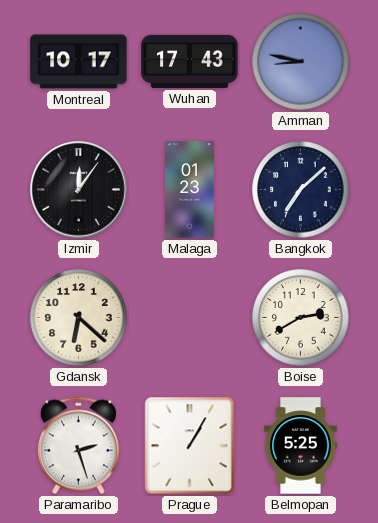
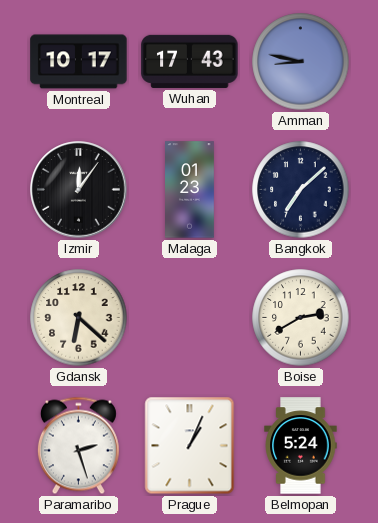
Prague: 1:05 -> 1:04 (190, 446)
Belmopan: 5:25 -> 5:24 (301, 446)
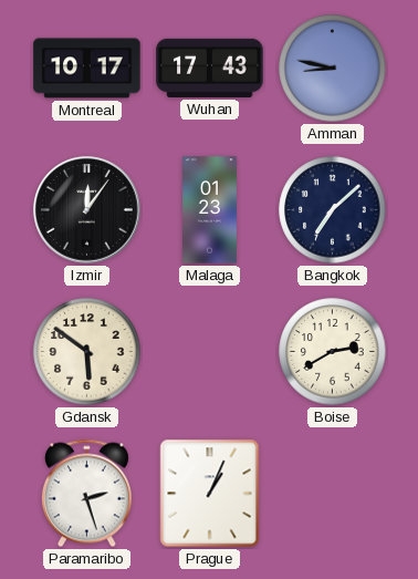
Gdansk: 6:22 -> 5:51 (87, 352)
Belmopan: 5:24 -> none (301, 446)
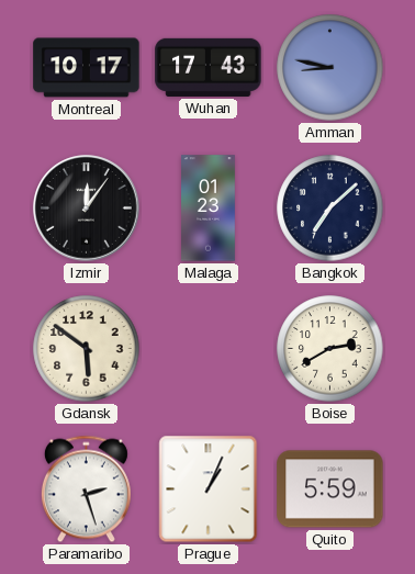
Quito: none -> 5:59 (330, 489)
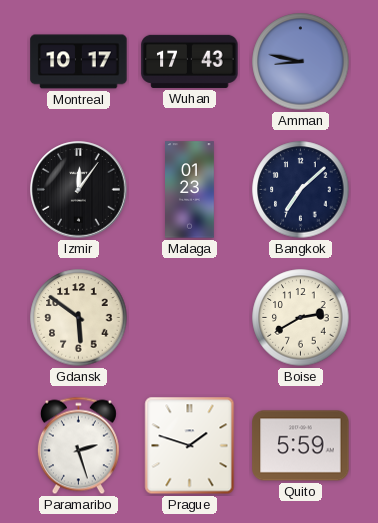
Prague: 1:04 -> 1:48 (190, 446)
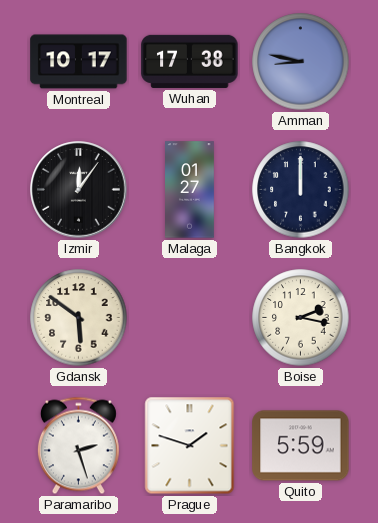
Wuhan: 17:43 -> 17:38 (190, 61)
Malaga: 01:23 -> 01:27 (190, 190)
Bangkok: 7:08 -> 12:00 (301, 190)
Boise: 2:40 -> 2:17 (301, 318)
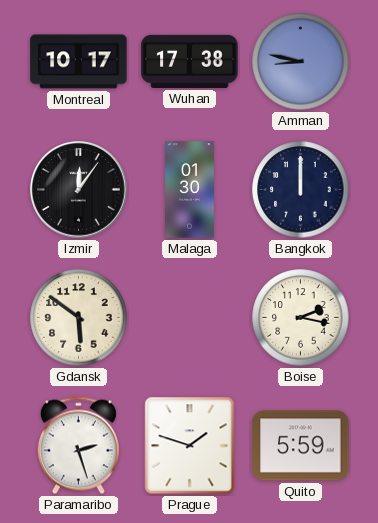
Malaga: 01:27 -> 01:30 (190, 190)
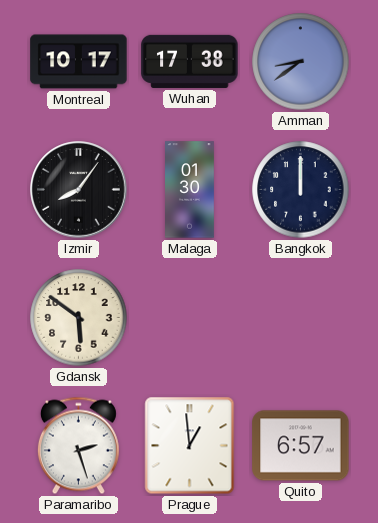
Amman: 8:47 -> 8:39 (301, 62)
Izmir: 12:06 -> 8:06 (79, 190)
Boise: 2:17 -> none (301, 318)
Prague: 1:48 -> 12:59 (190, 446)
Quito: 5:59 -> 6:57 (301, 446)
